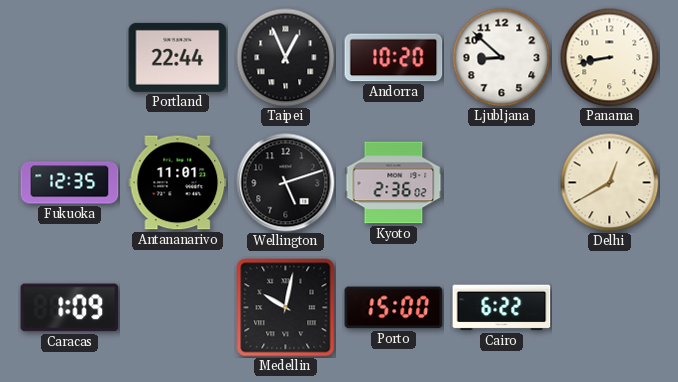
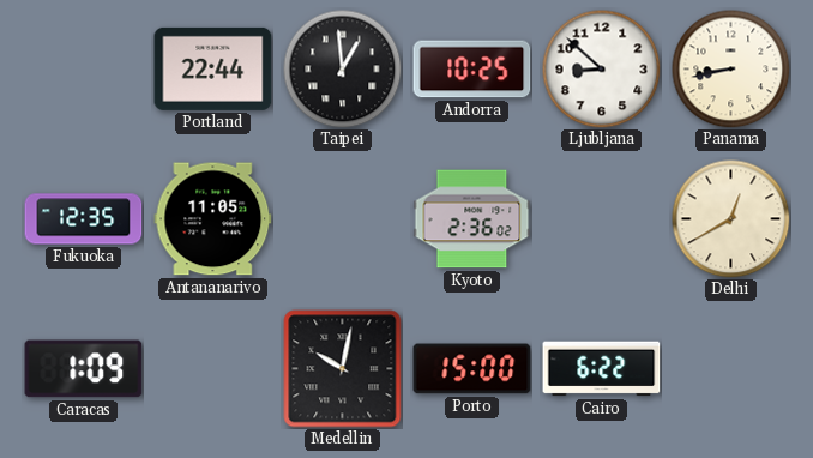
Taipei: 12:56 -> 12:59 (343, 70)
Andorra: 10:20 -> 10:25 (472, 70)
Antananarivo: 11:01 -> 11:05 (213, 219)
Wellington: 5:12 -> none (286, 183)
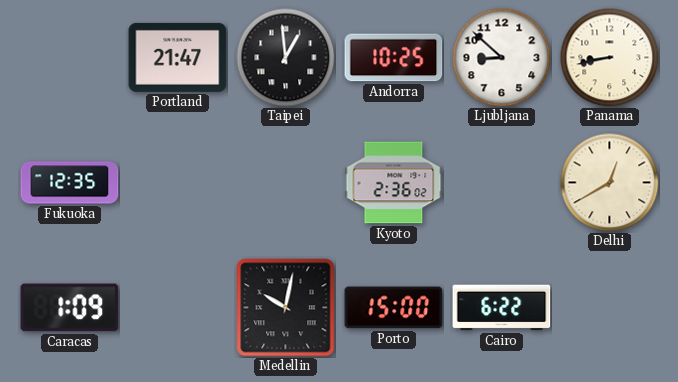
Portland: 22:44 -> 21:47 (178, 57)
Antananarivo: 11:05 -> none (213, 219)
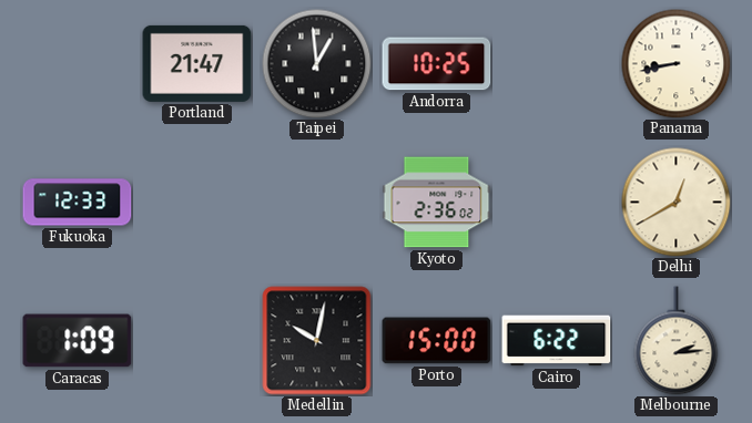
Ljubljana: 8:52 -> none (502, 58)
Fukuoka: 12:35 -> 12:33 (78, 203)
Melbourne: none -> 2:14 (677, 341)
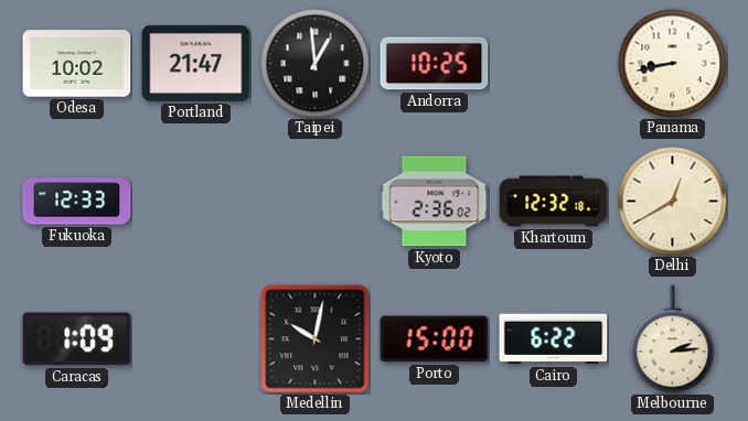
Odesa: none -> 10:02 (77, 64)
Khartoum: none -> 12:32 (554, 202)
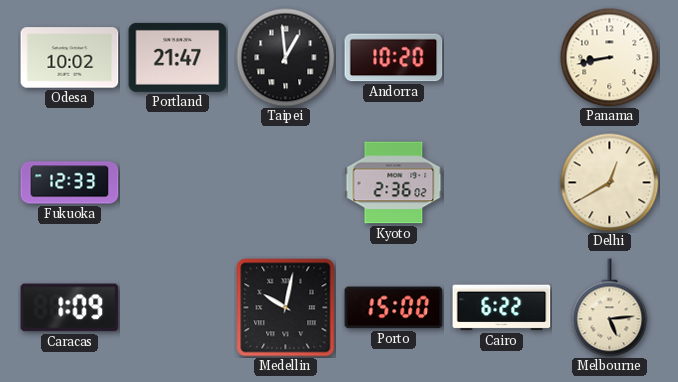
Andorra: 10:25 -> 10:20 (394, 58)
Khartoum: 12:32 -> none (554, 202)
Melbourne: 2:14 -> 5:14 (610, 308)
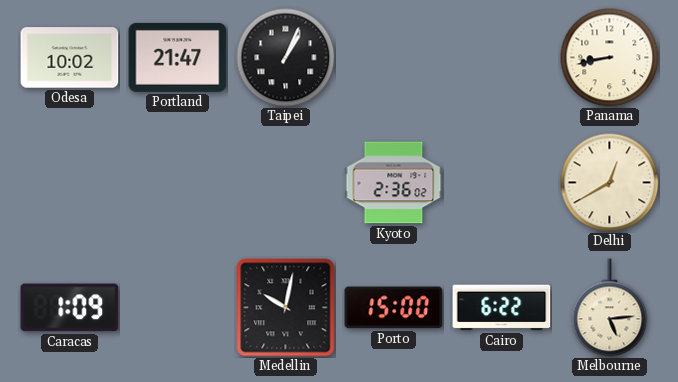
Taipei: 12:59 -> 1:04 (286, 58)
Andorra: 10:20 -> none (394, 58)
Fukuoka: 12:33 -> none (70, 183)
